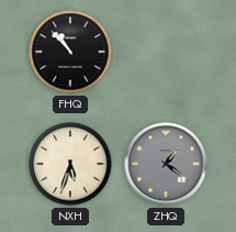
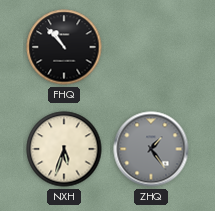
ZHQ: 1:21 -> 1:24 (151, 149)
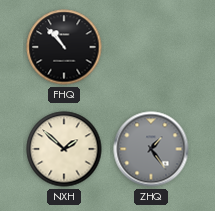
NXH: 5:33 -> 1:52 (64, 149)
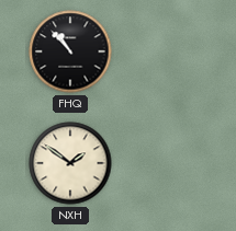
NXH: 1:52 -> 1:51 (70, 163)
ZHQ: 1:24 -> none (151, 149)
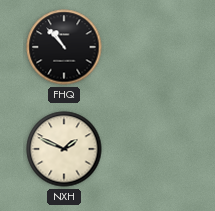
NXH: 1:51 -> 1:49 (64, 149)
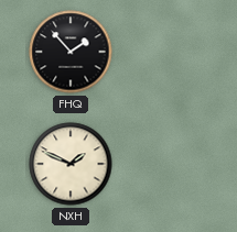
FHQ: 10:53 -> 1:53 (71, 52)
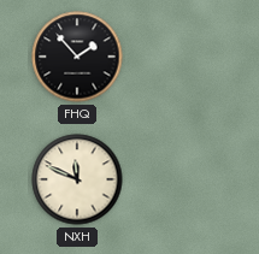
NXH: 1:49 -> 11:49 (77, 179)
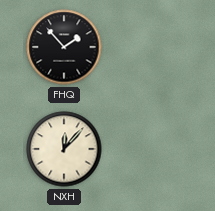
NXH: 11:49 -> 12:07 (64, 149)
